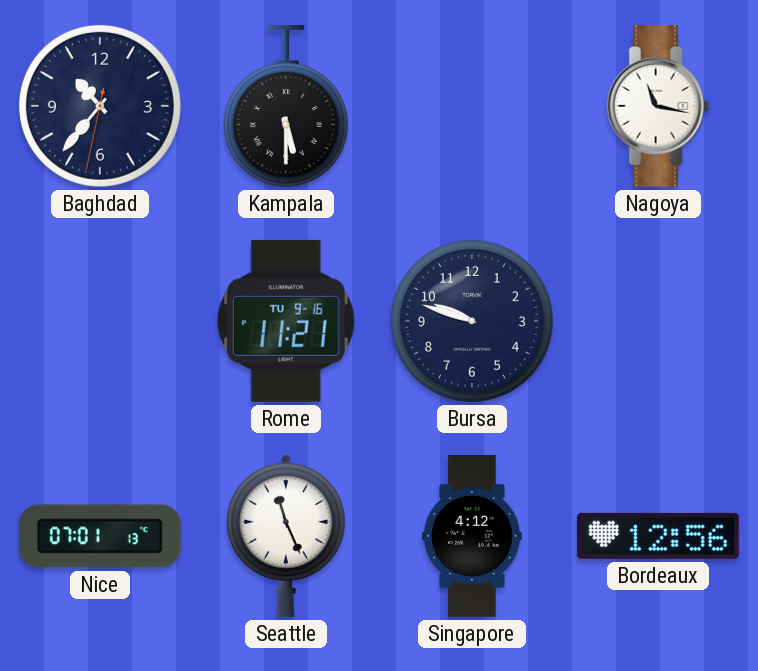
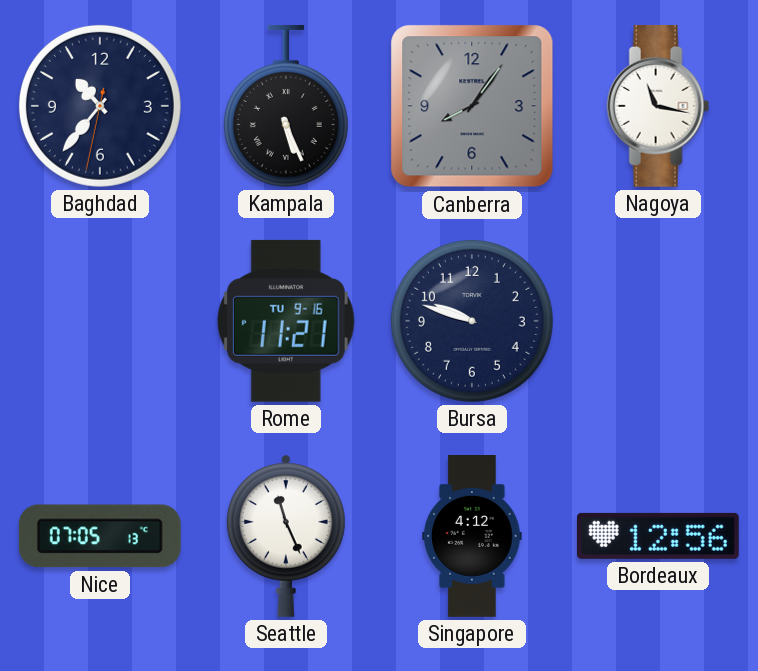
Kampala: 5:30 -> 5:26 (286, 106)
Canberra: none -> 8:06 (472, 106)
Nice: 07:01 -> 07:05 (100, 536)
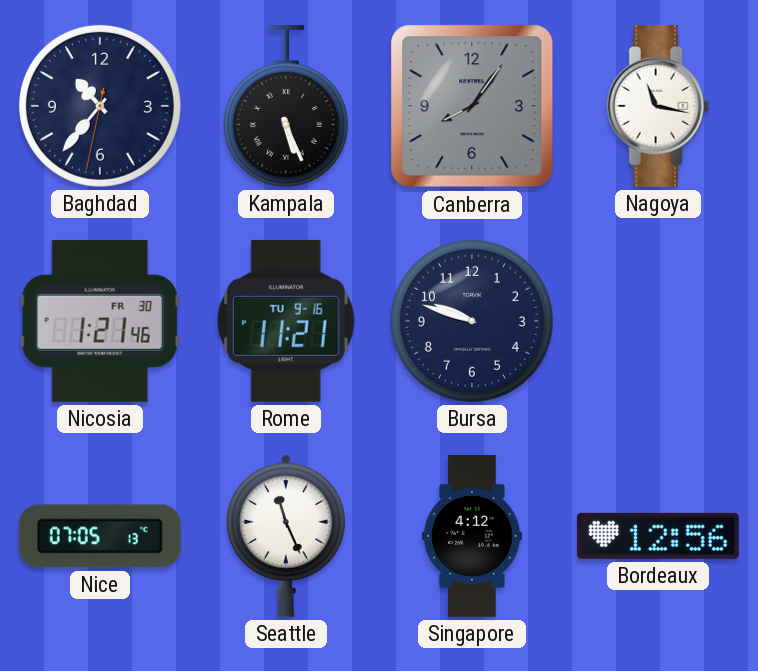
Nicosia: none -> 1:21 (100, 321)
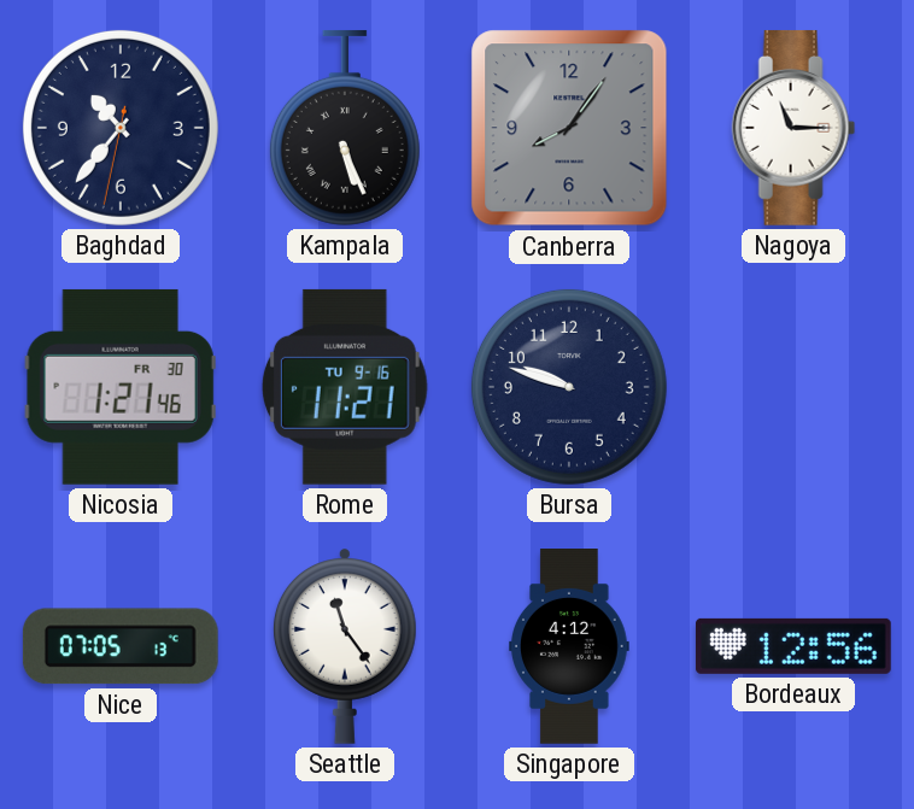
Nagoya: 11:17 -> 11:15 (793, 128)
Seattle: 11:26 -> 11:24 (345, 646)
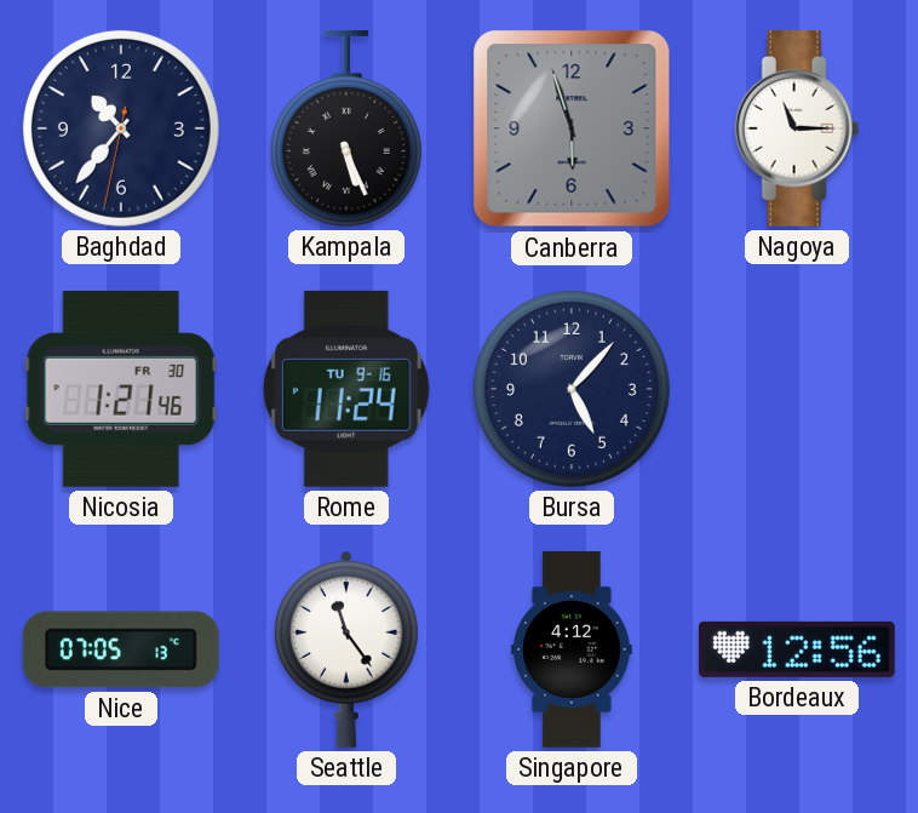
Canberra: 8:06 -> 5:57 (572, 128)
Rome: 11:21 -> 11:24 (346, 389)
Bursa: 9:48 -> 5:07 (572, 389)
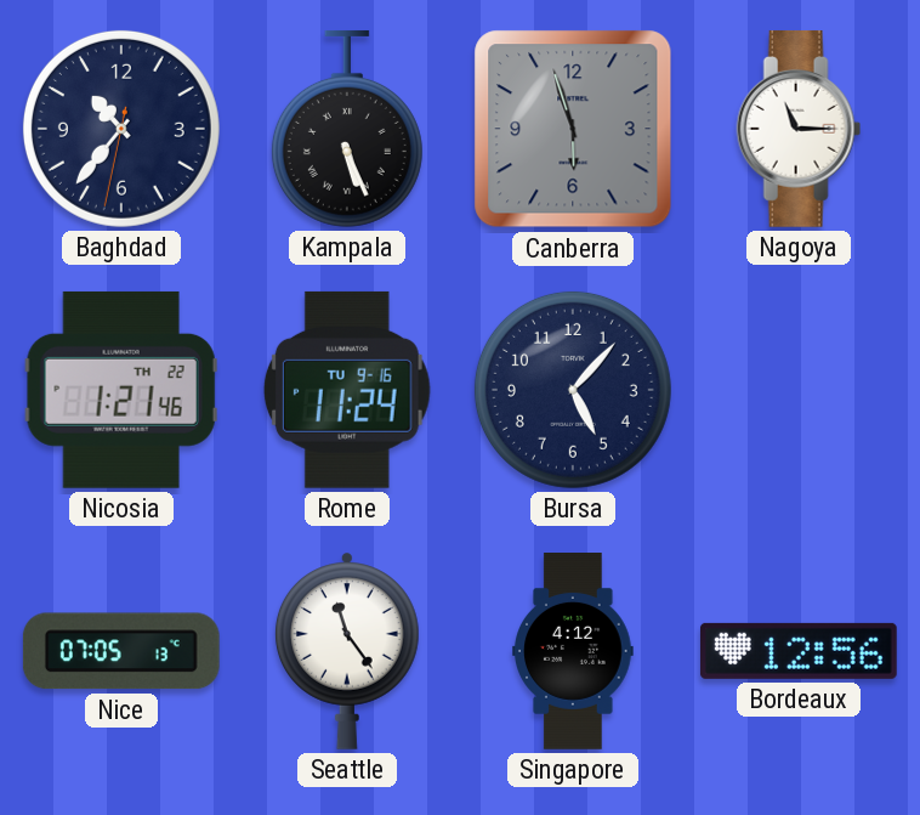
Nicosia date: FR 30 -> TH 22 (121, 390)
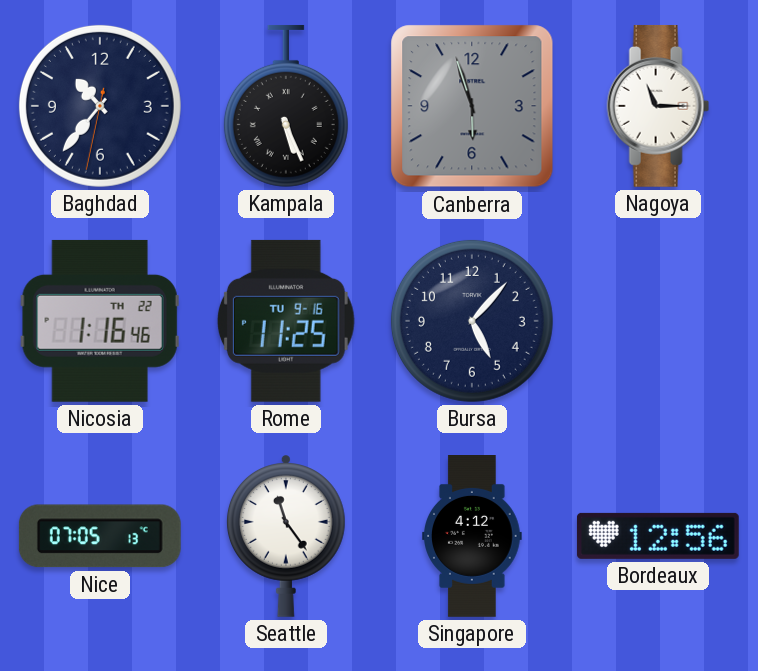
Nicosia: 1:21 -> 1:16 (100, 321)
Rome: 11:24 -> 11:25 (286, 321)
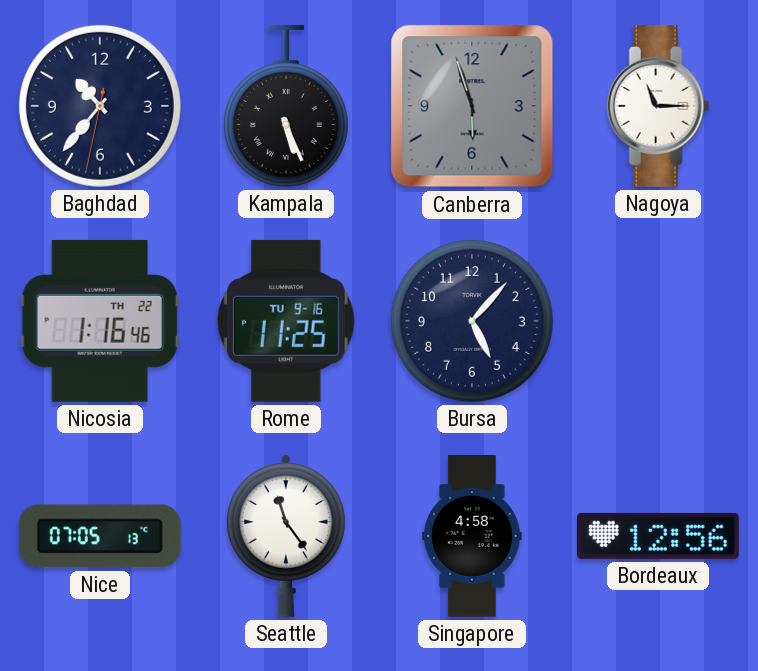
Singapore: 4:12 -> 4:58 (473, 537)
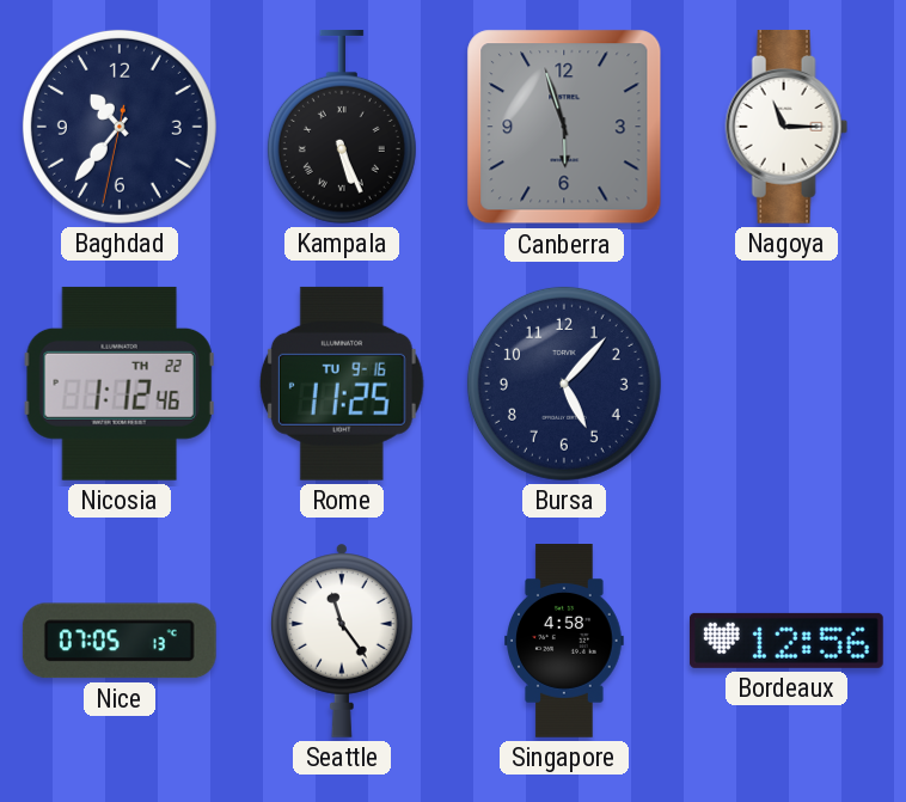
Nicosia: 1:16 -> 1:12 (120, 384)
